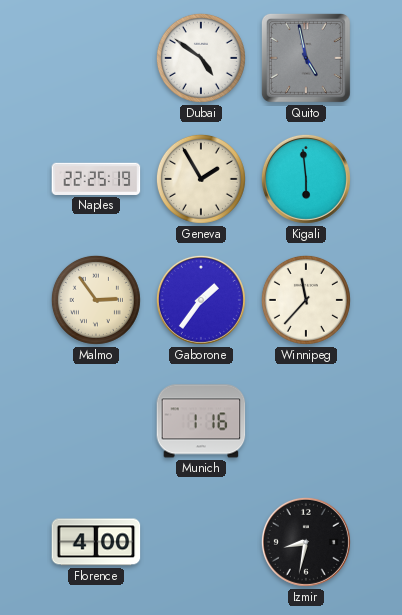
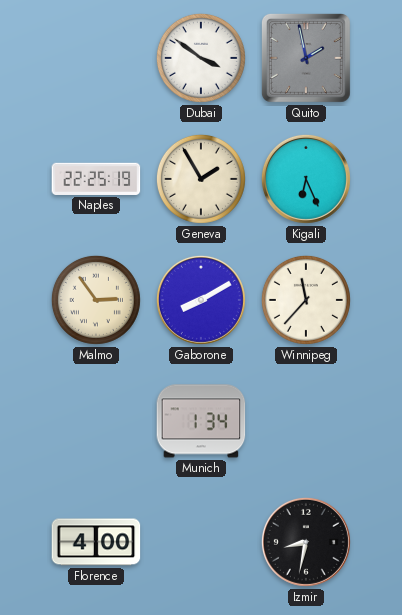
Dubai: 4:51 -> 3:51 (201, 58)
Quito: 4:58 -> 1:58 (306, 58)
Kigali: 5:59 -> 6:26 (306, 179)
Gaborone: 1:36 -> 8:10 (201, 300)
Munich: 1:16 -> 1:34 (201, 421)
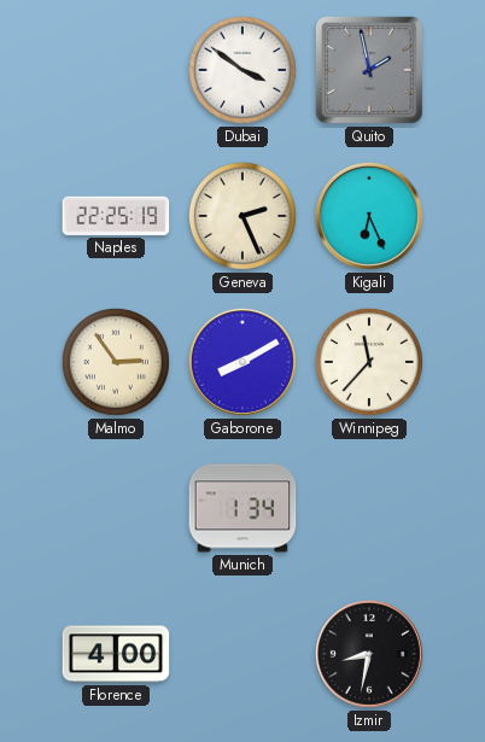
Geneva: 1:55 -> 2:26 (242, 216)
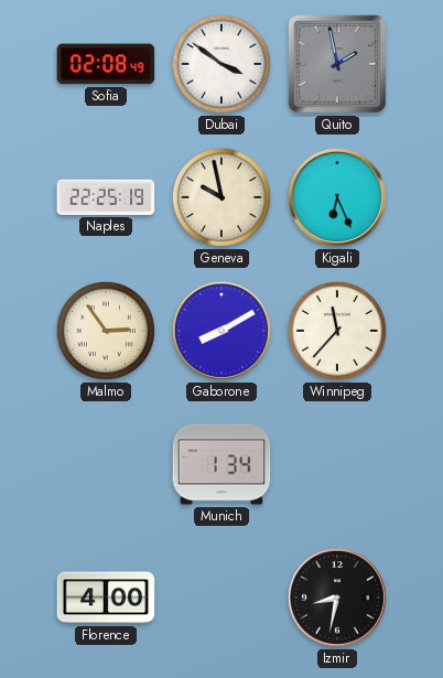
Sofia: none -> 02:08 (106, 64)
Geneva: 2:26 -> 9:58 (221, 197)
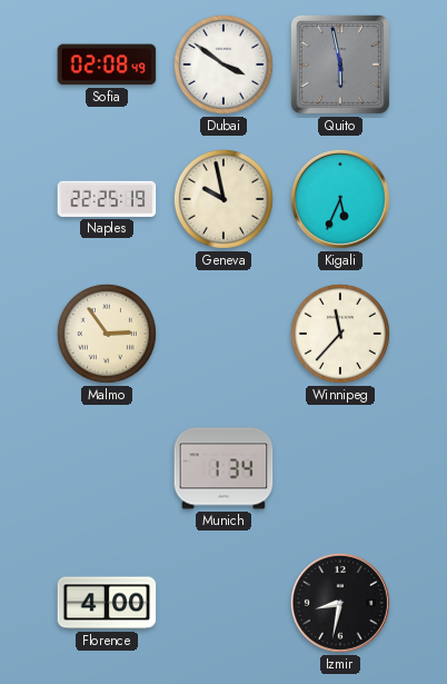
Quito: 1:58 -> 5:58 (340, 65)
Kigali: 6:26 -> 5:34 (340, 199)
Gaborone: 8:10 -> none (221, 331)
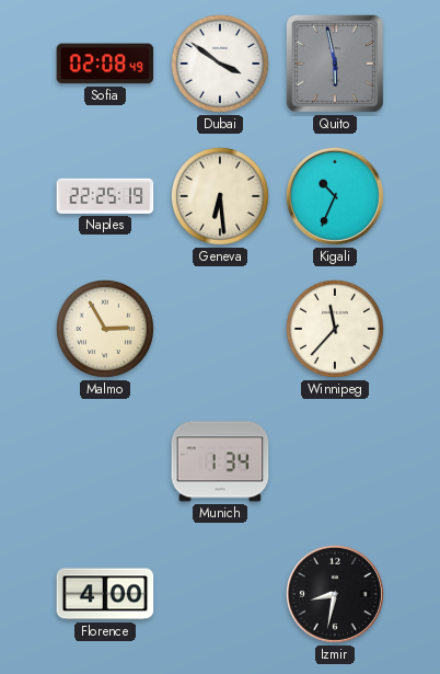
Geneva: 9:58 -> 6:29 (220, 196)
Kigali: 5:34 -> 10:34 (335, 196)
Malmo: 2:54 -> 2:55 (105, 329)
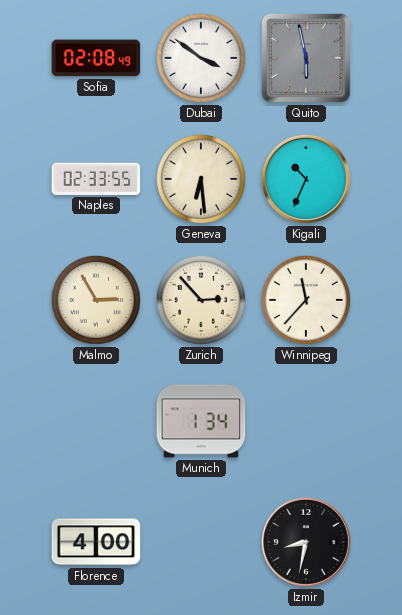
Naples: 22:25 -> 02:33 (96, 179)
Zurich: none -> 2:53 (201, 300)
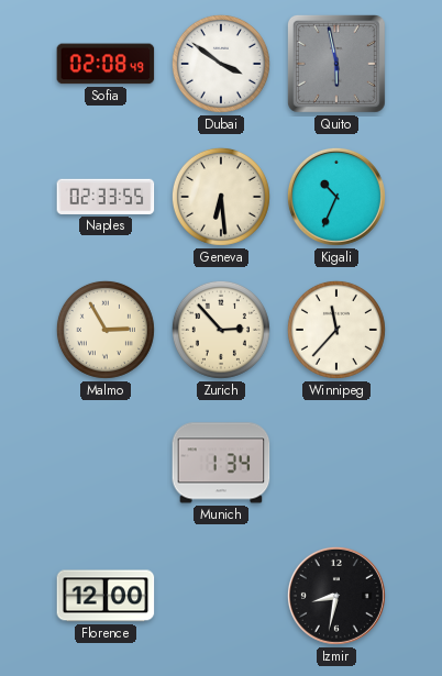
Florence: 4:00 -> 12:00 (106, 596)
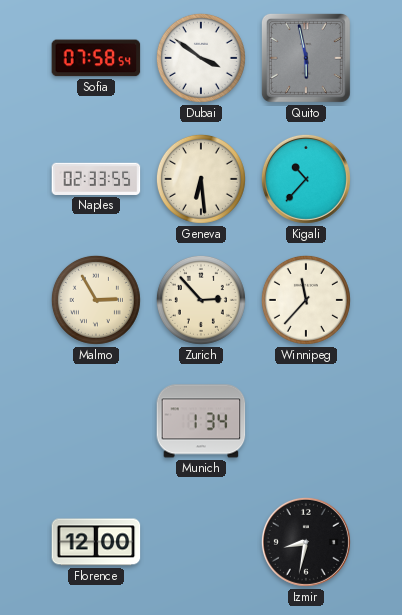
Sofia: 02:08 -> 07:58 (96, 58)
Kigali: 10:34 -> 10:37 (306, 179)
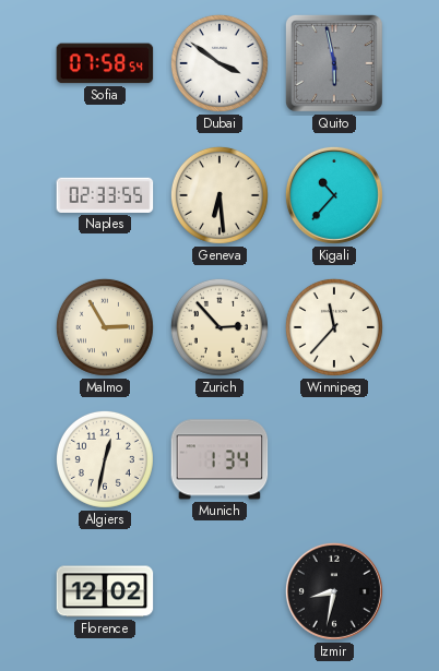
Algiers: none -> 12:32 (105, 459)
Florence: 12:00 -> 12:02 (105, 591)
